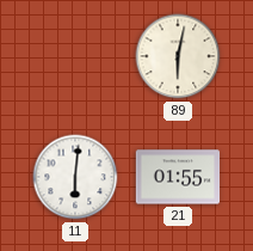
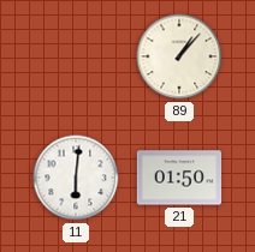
89: 6:02 -> 1:07 (179, 56)
21: 01:55 -> 01:50 (179, 178)
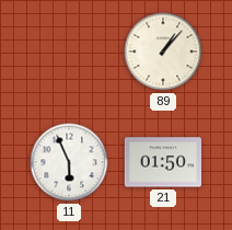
11: 6:01 -> 5:56 (69, 162)
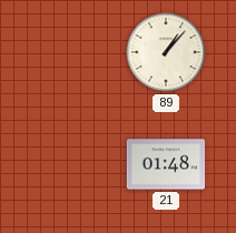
11: 5:56 -> none (69, 162)
21: 01:50 -> 01:48 (166, 164)
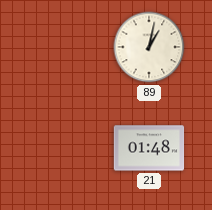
89: 1:07 -> 1:02 (149, 47)
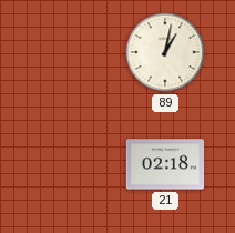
21: 01:48 -> 02:18 (165, 164)
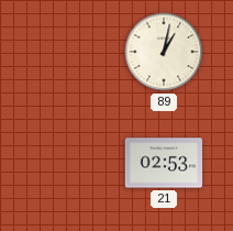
21: 02:18 -> 02:53 (164, 163)
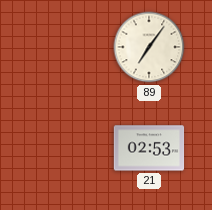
89: 1:02 -> 7:06 (149, 47)
